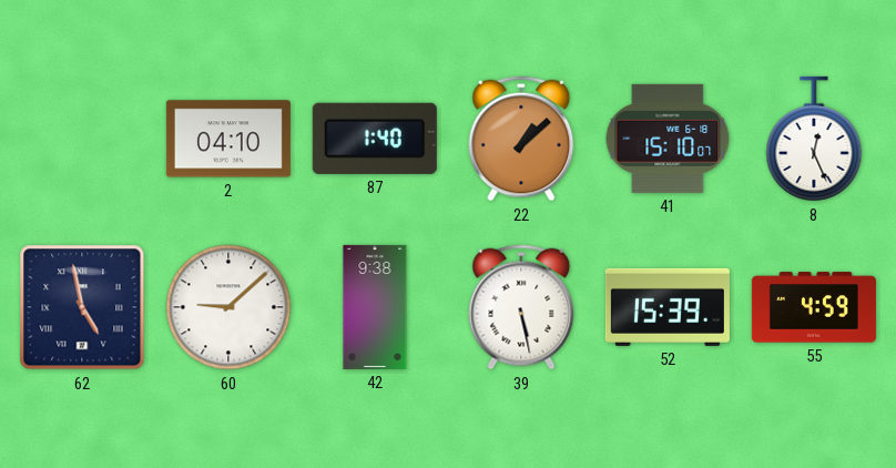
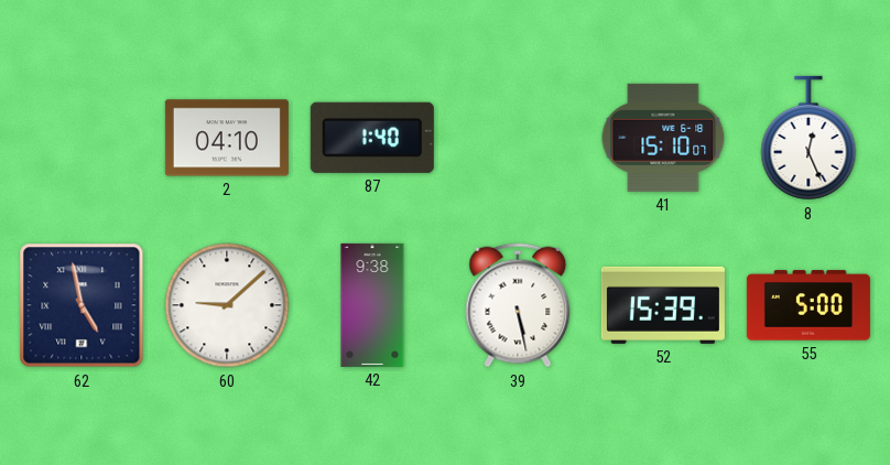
22: 1:08 -> none (521, 139)
55: 4:59 -> 5:00 (808, 305)
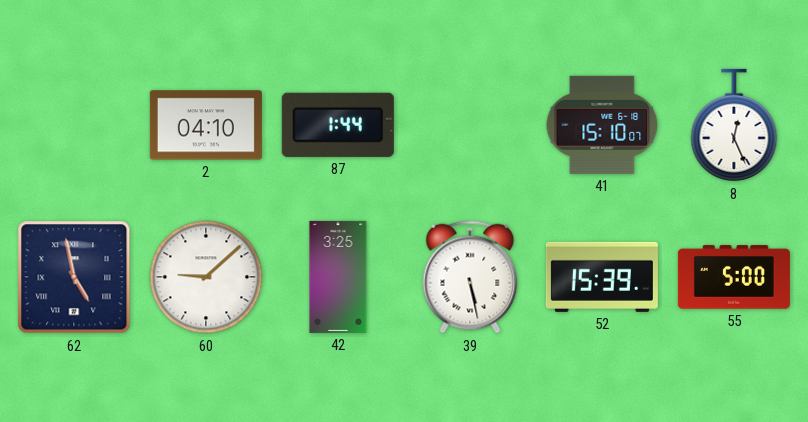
87: 1:40 -> 1:44 (338, 125)
42: 9:38 -> 3:25 (338, 277)
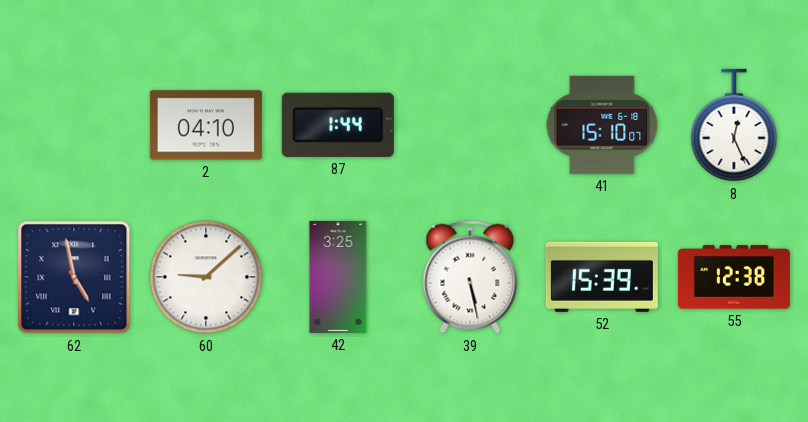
55: 5:00 -> 12:38 (734, 277)
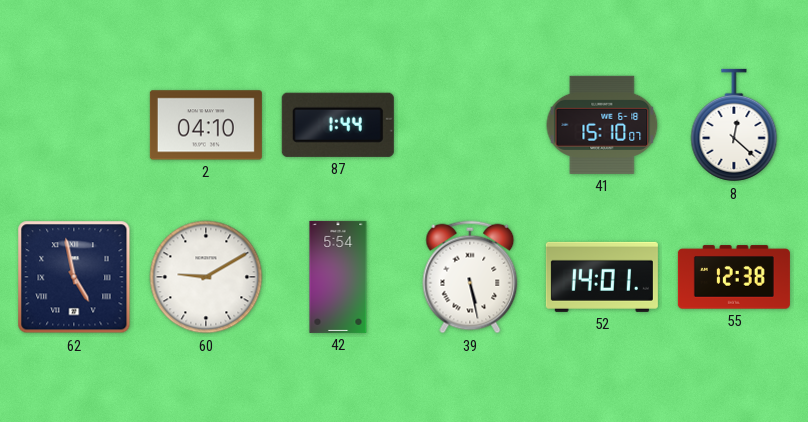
8: 12:26 -> 12:22 (734, 125)
60: 9:08 -> 9:10 (206, 277)
42: 3:25 -> 5:54 (338, 277)
52: 15:39 -> 14:01 (602, 277)
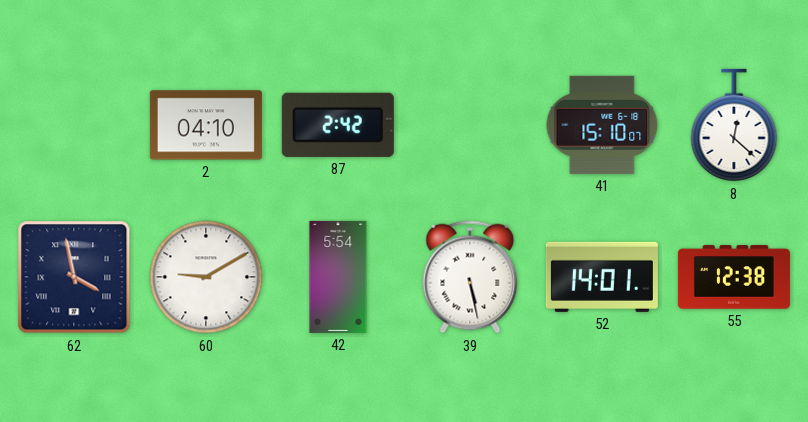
87: 1:44 -> 2:42 (338, 125)
62: 4:58 -> 3:58 (74, 277)
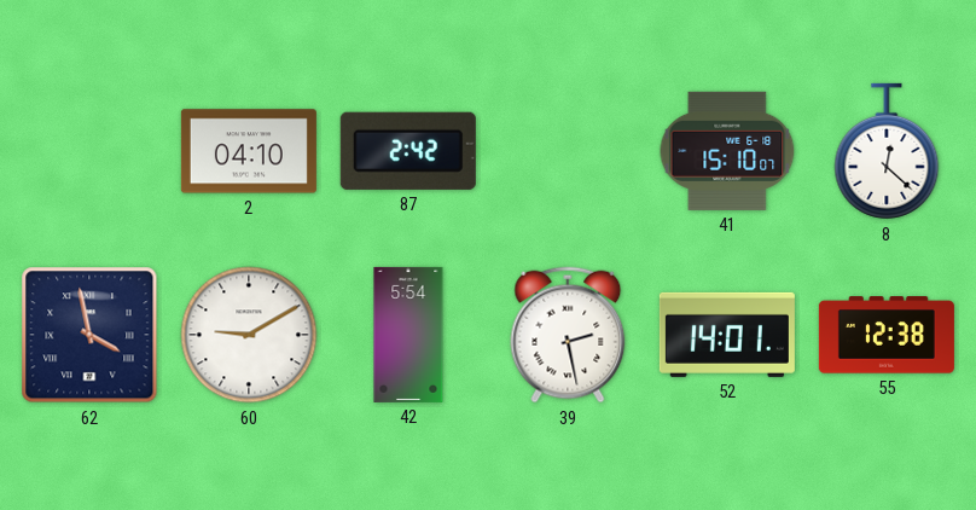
39: 5:28 -> 2:28 (568, 335)
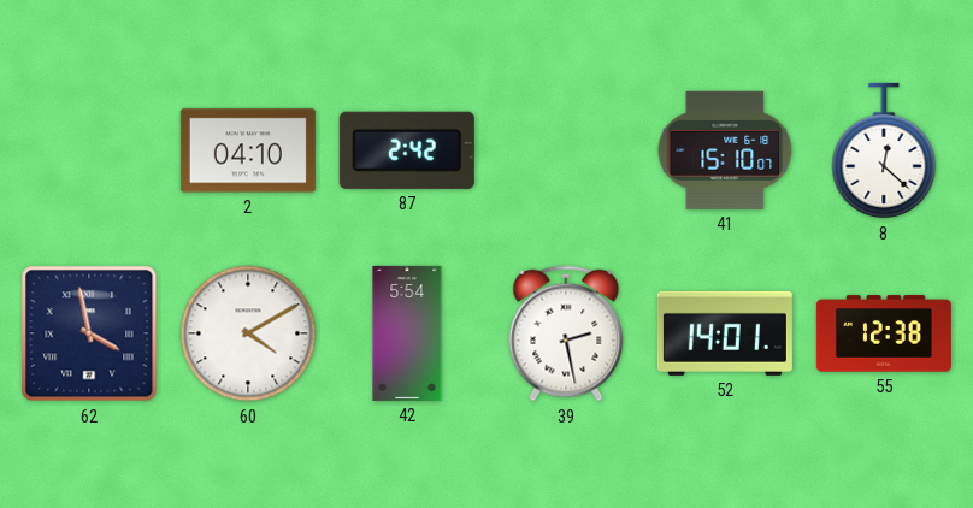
60: 9:10 -> 4:10 (248, 333)
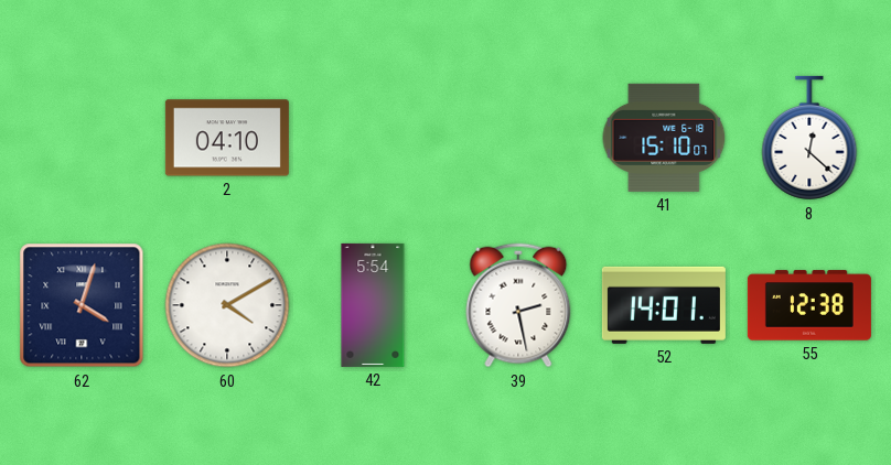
87: 2:42 -> none (407, 150)
62: 3:58 -> 4:03 (82, 305)
